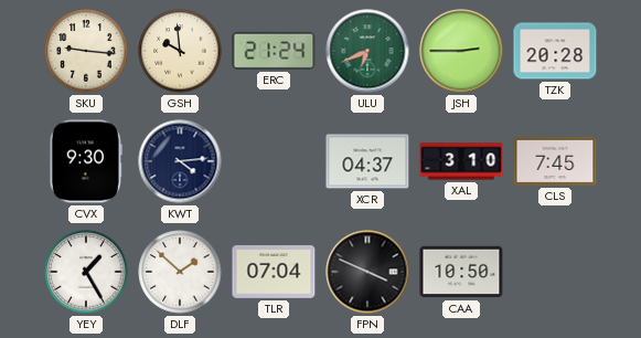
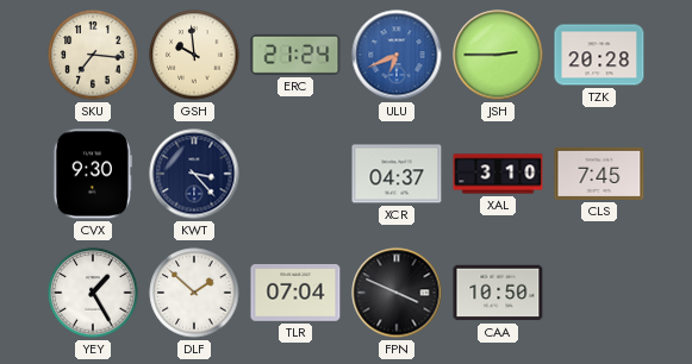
SKU: 9:16 -> 7:16 (93, 55)
ULU dial: green -> blue (397, 55)
KWT: 4:14 -> 3:23 (194, 174)
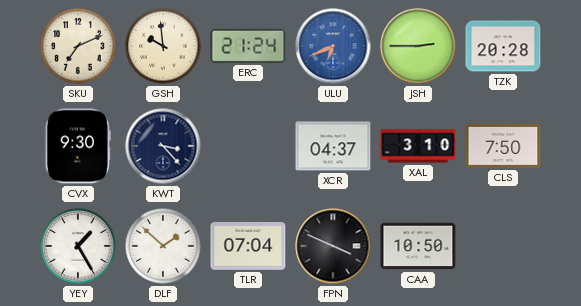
SKU: 7:16 -> 7:11 (78, 46)
CLS: 7:45 -> 7:50 (503, 146)
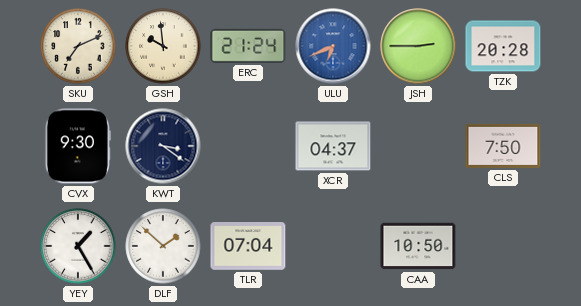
KWT: 3:23 -> 3:21 (163, 146)
XAL: 3:10 -> none (418, 146)
FPN: 3:49 -> none (333, 246)
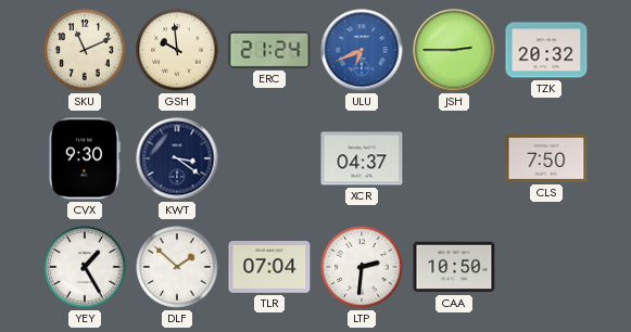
SKU: 7:11 -> 11:11 (85, 50)
TZK: 20:28 -> 20:32 (546, 50)
LTP: none -> 2:31 (362, 267)
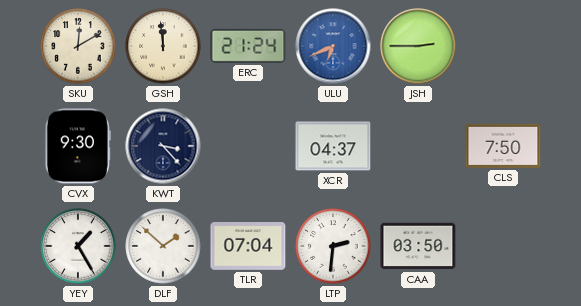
SKU: 11:11 -> 12:10 (78, 46)
GSH: 9:59 -> 11:59 (163, 46)
TZK: 20:32 -> none (546, 50)
KWT: 3:21 -> 3:23 (163, 146)
CAA: 10:50 -> 03:50 (418, 246)
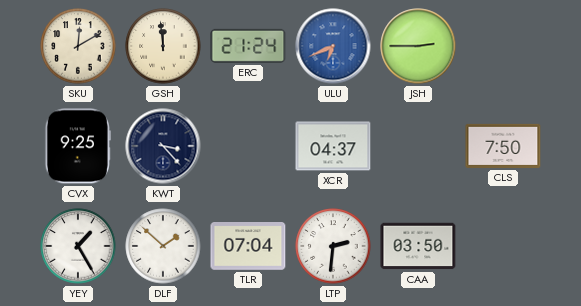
CVX: 9:30 -> 9:25 (78, 146)
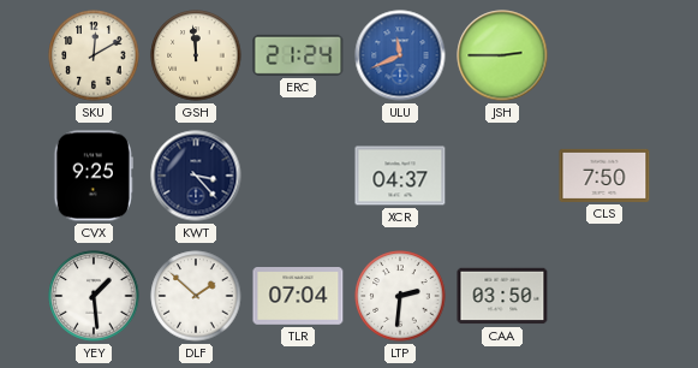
ULU: 6:41 -> 11:41 (400, 55)
YEY: 1:25 -> 1:29 (94, 296)
